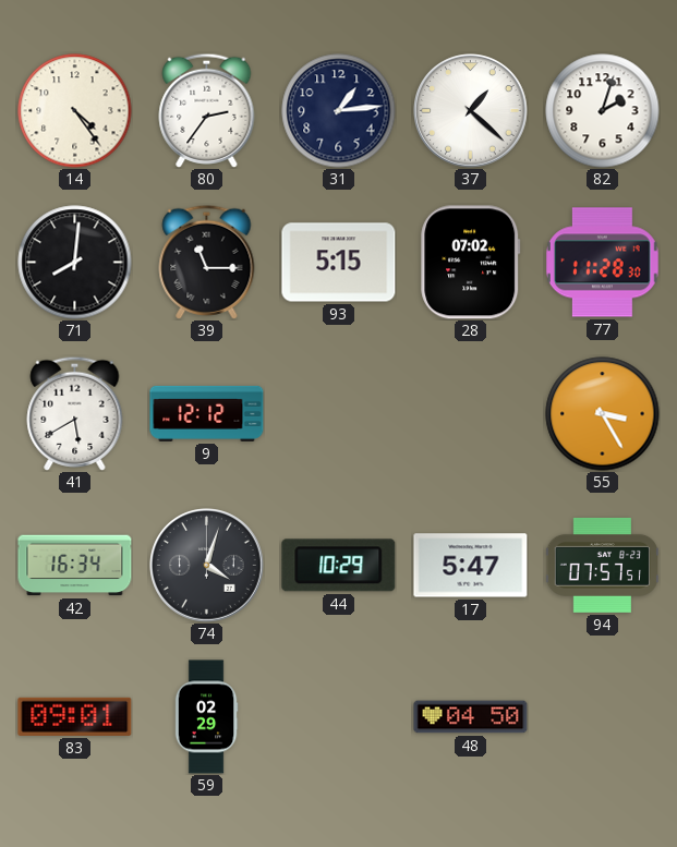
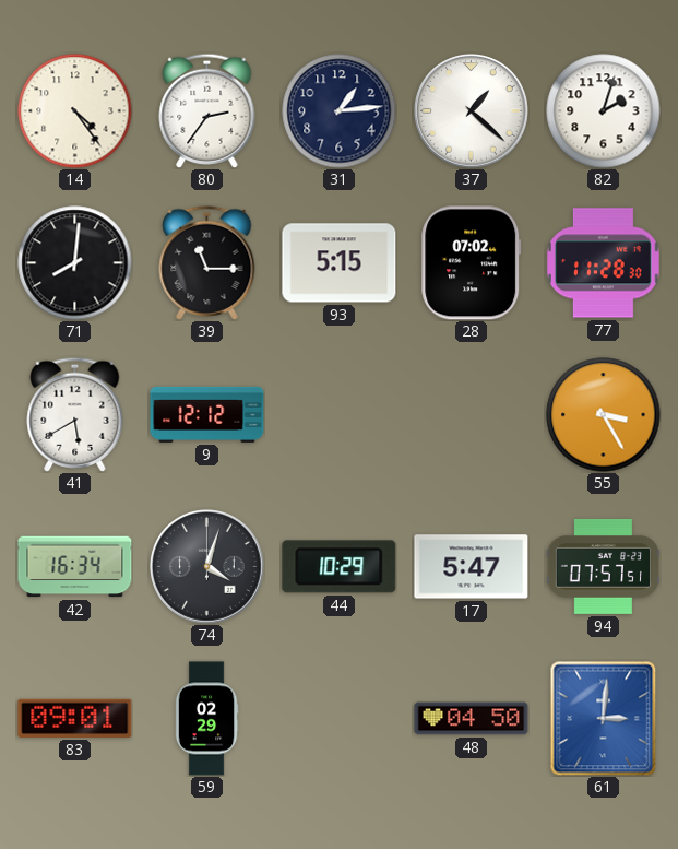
61: none -> 3:01 (604, 718)
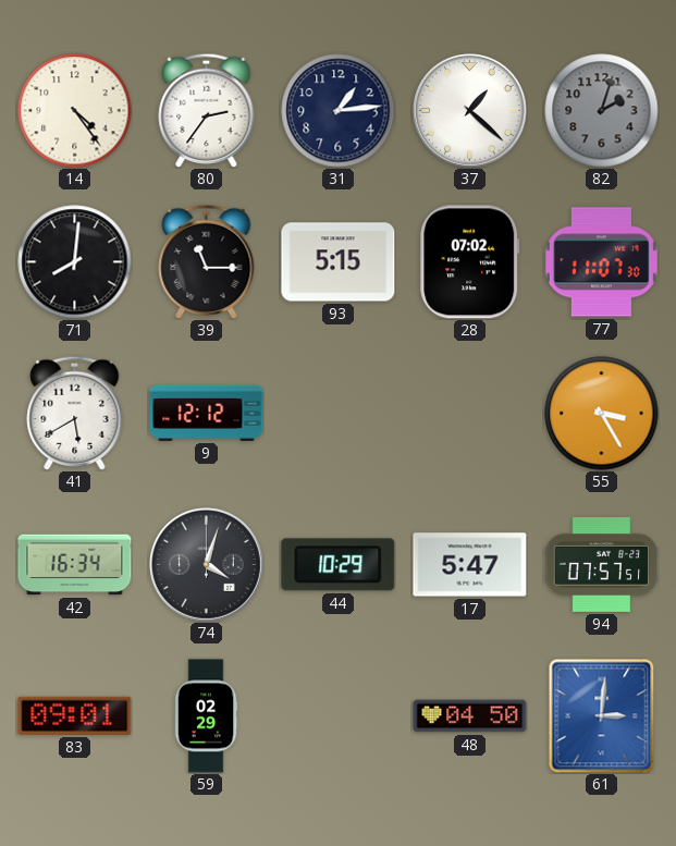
82 dial: white -> grey (602, 111)
77: 11:28 -> 11:07 (601, 262)
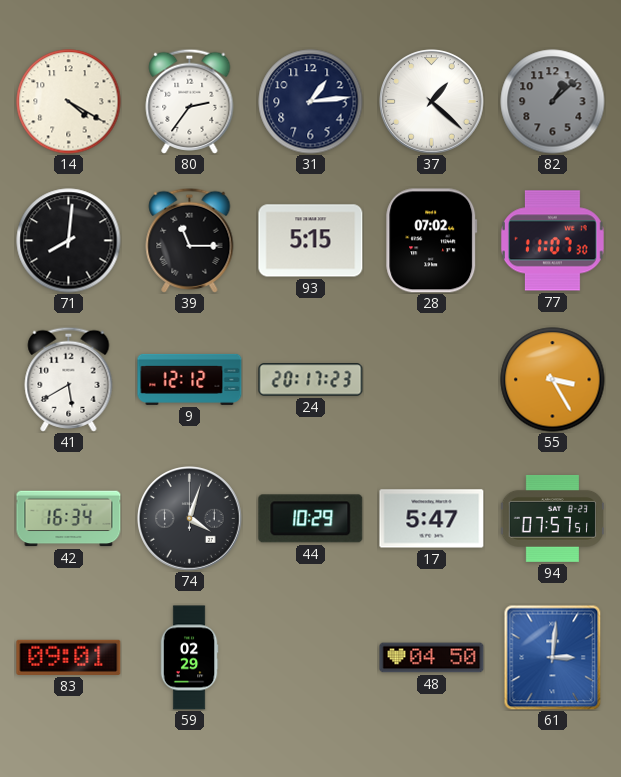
14: 4:24 -> 4:20 (69, 102)
82: 2:03 -> 1:08 (553, 102)
24: none -> 20:17 (311, 380)
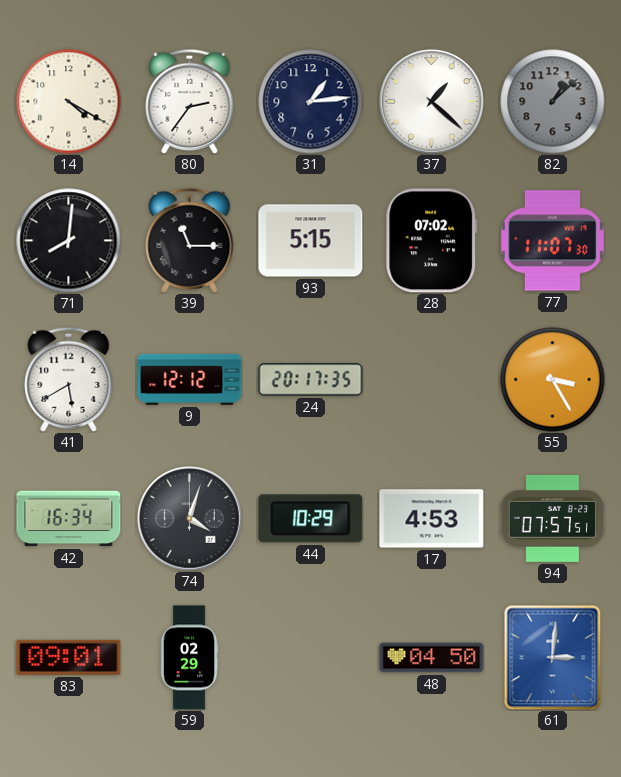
24: 20:17:23 -> 20:17:35 (311, 380)
17: 5:47 -> 4:53 (432, 519)
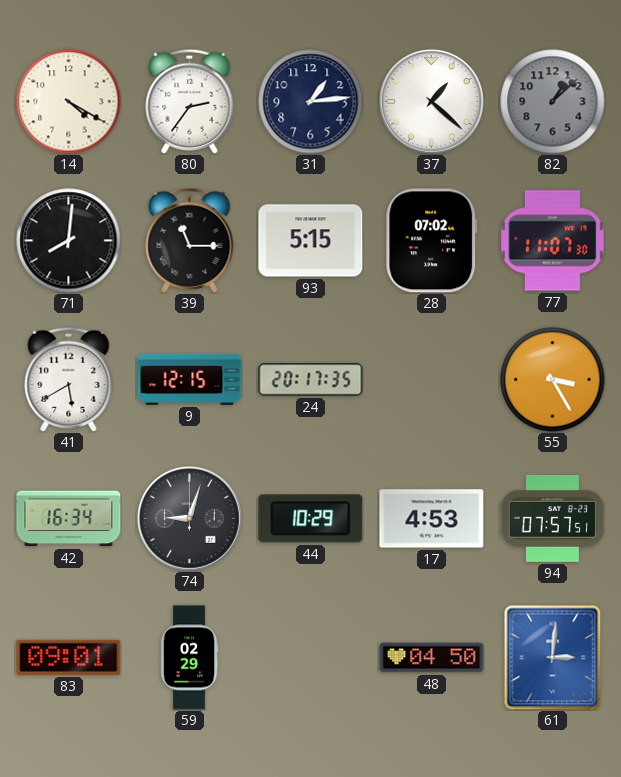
9: 12:12 -> 12:15 (190, 379)
74: 4:03 -> 9:03 (190, 519)
